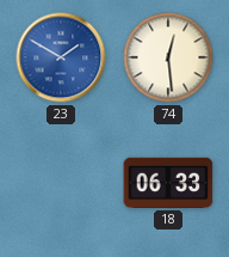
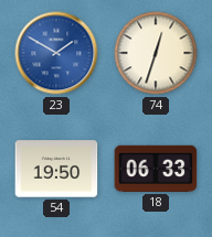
74: 12:29 -> 12:33 (156, 53)
54: none -> 19:50 (56, 169)
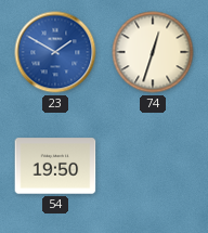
18: 06:33 -> none (156, 169)
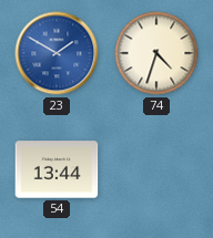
74: 12:33 -> 4:33 (156, 53)
54: 19:50 -> 13:44 (57, 169)
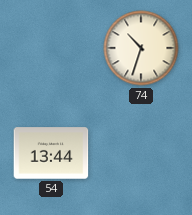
23: 1:50 -> none (57, 53)
74: 4:33 -> 10:33 (141, 48)
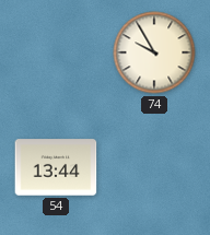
74: 10:33 -> 9:55 (154, 52)
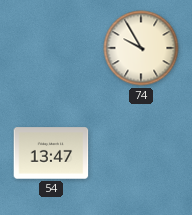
54: 13:44 -> 13:47 (51, 153)
